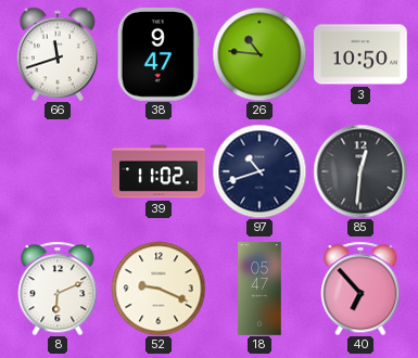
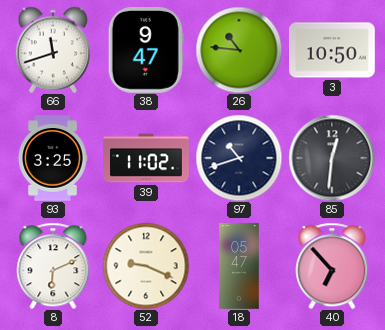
93: none -> 3:25 (53, 158)
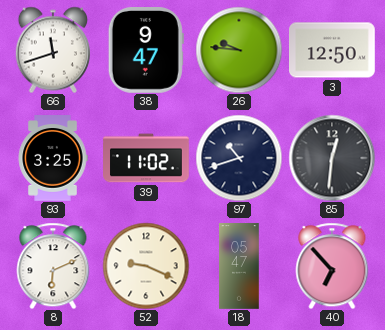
26: 10:46 -> 9:46 (239, 50)
3: 10:50 -> 12:50 (333, 50)
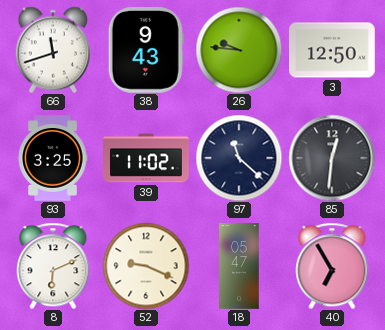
38: 9:47 -> 9:43 (146, 51)
97: 10:42 -> 11:22 (239, 158)
40: 6:53 -> 6:55 (332, 266)
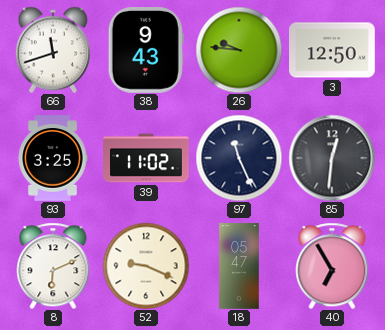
97: 11:22 -> 11:26 (239, 158)
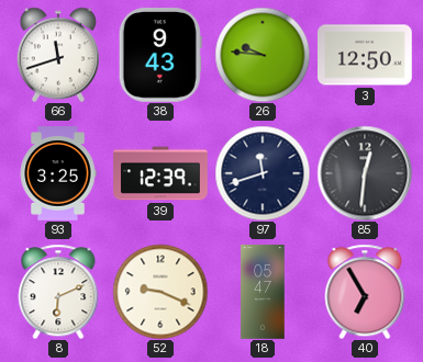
39: 11:02 -> 12:39 (160, 173)
97: 11:26 -> 11:42 (263, 173)
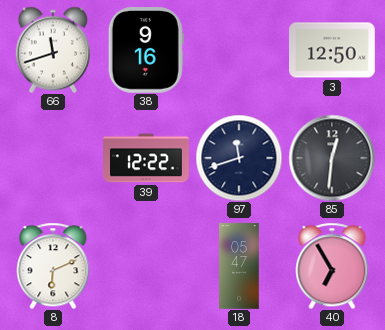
38: 9:43 -> 9:16 (146, 51)
26: 9:46 -> none (263, 55)
93: 3:25 -> none (58, 173)
39: 12:39 -> 12:22 (146, 158)
52: 9:19 -> none (160, 292)
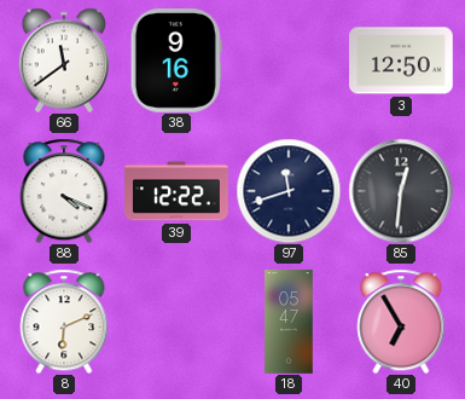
66: 11:42 -> 11:39 (63, 60)
88: none -> 4:19 (64, 191)
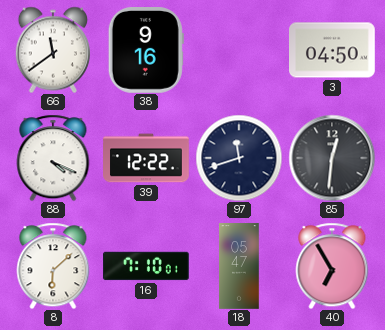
3: 12:50 -> 04:50 (333, 50)
8: 6:11 -> 6:08 (53, 266)
16: none -> 7:10 (146, 266)
